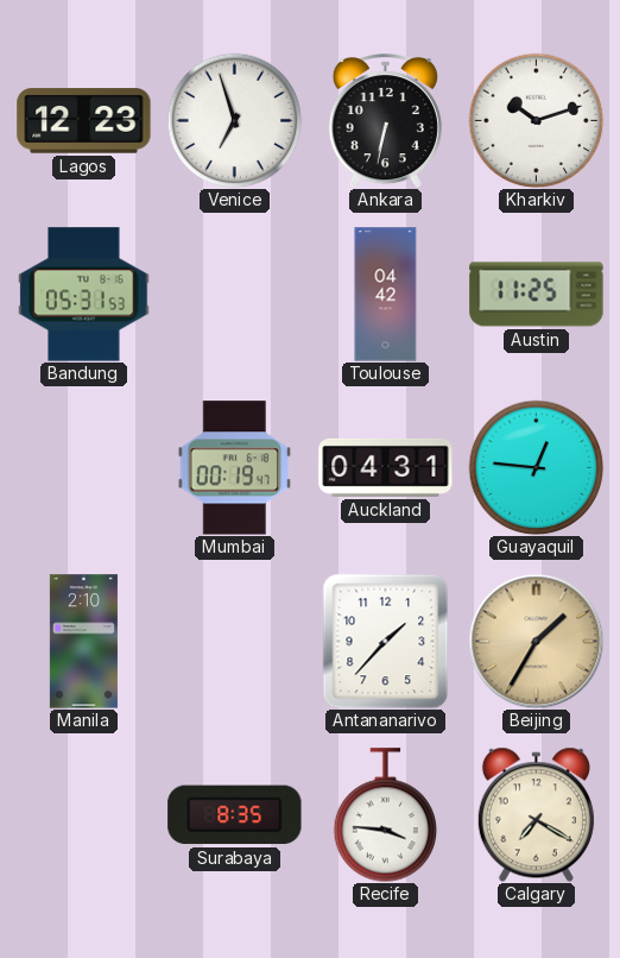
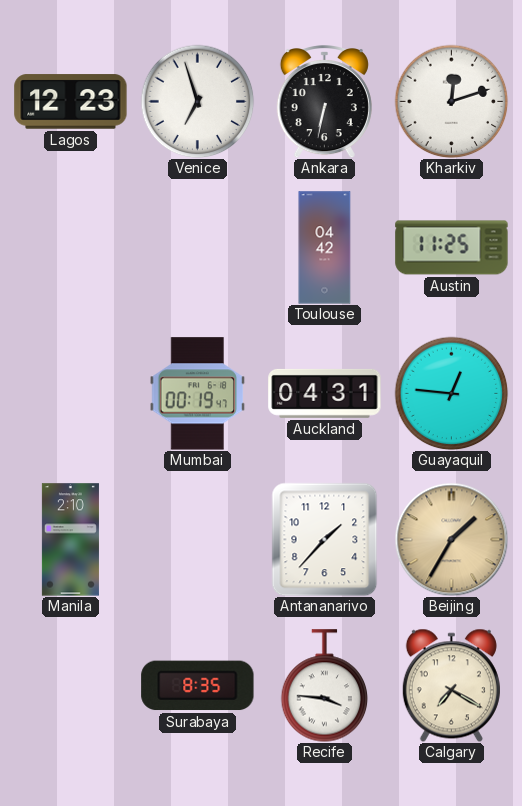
Kharkiv: 10:12 -> 12:12 (451, 101)
Bandung: 05:31 -> none (84, 295)
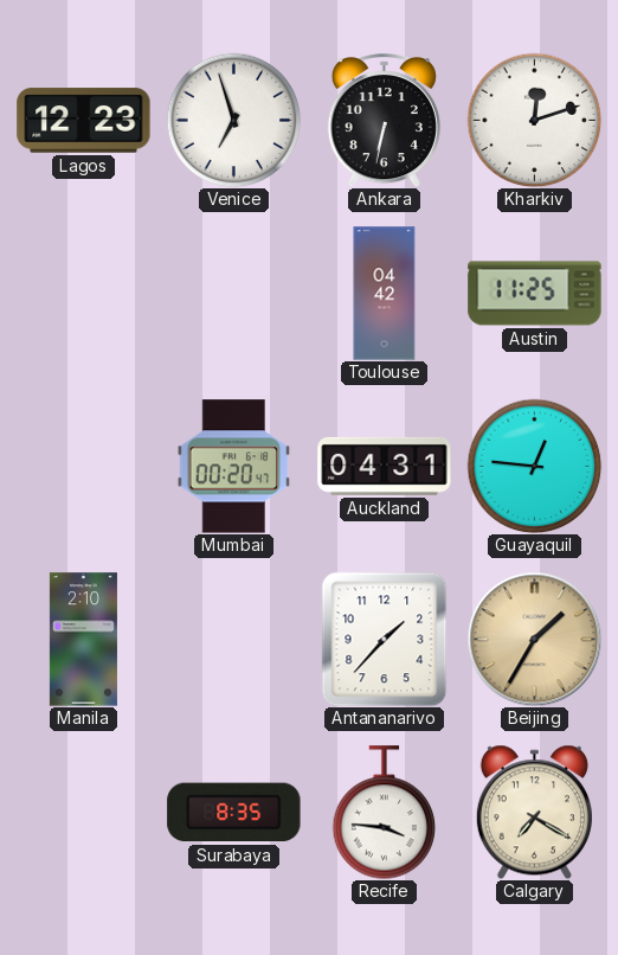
Mumbai: 00:19 -> 00:20 (234, 467)
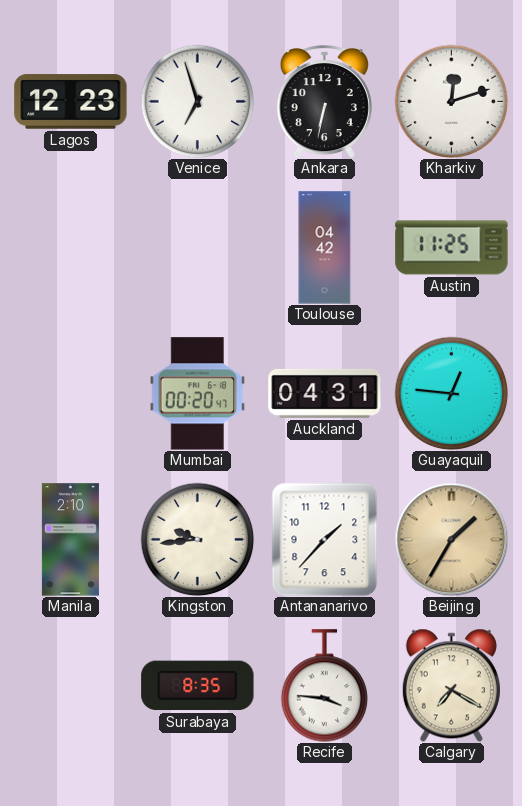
Kingston: none -> 9:44 (197, 539)
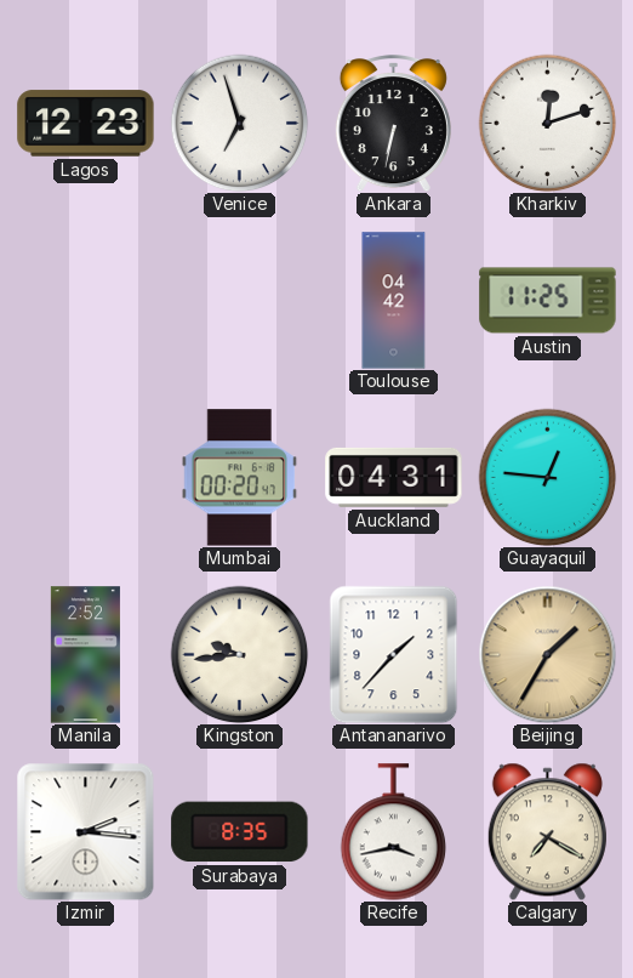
Manila: 2:10 -> 2:52 (85, 655)
Izmir: none -> 2:16 (85, 831)
Recife: 3:46 -> 3:43 (394, 832)
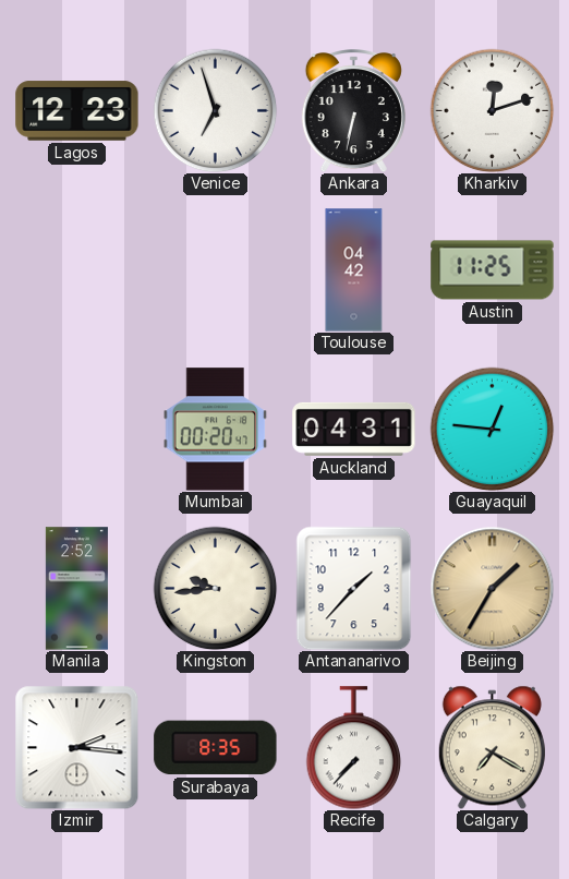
Recife: 3:43 -> 7:37 (354, 748)
